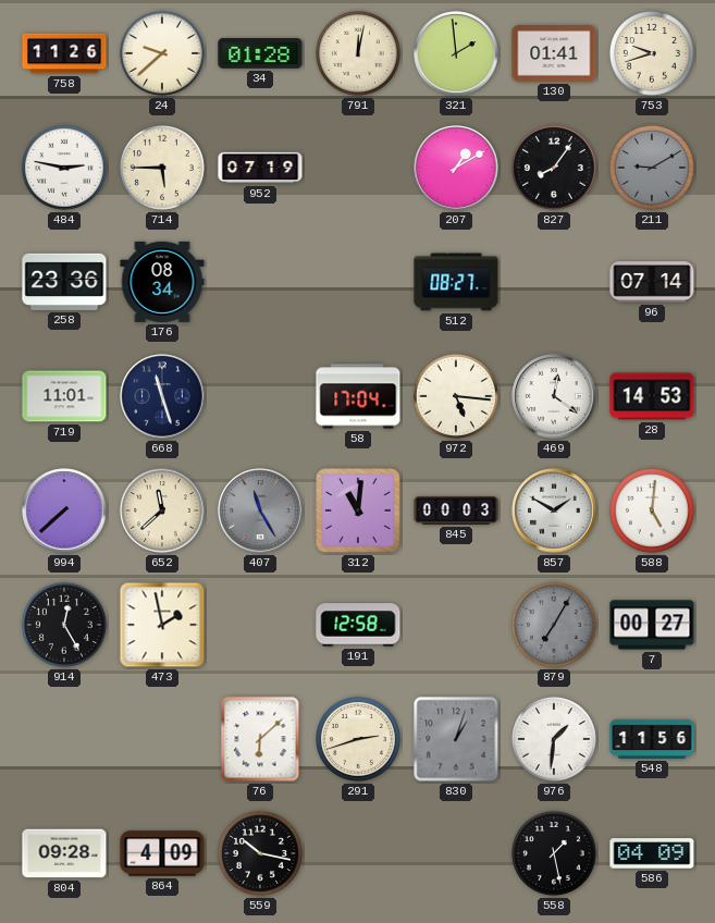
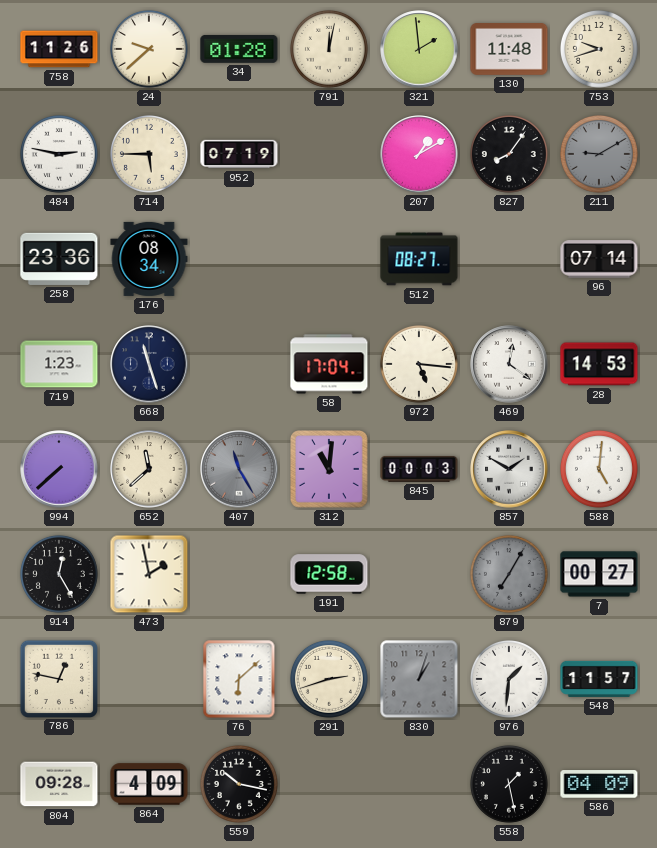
130: 01:41 -> 11:48 (509, 50)
719: 11:01 -> 1:23 (59, 364)
786: none -> 12:47 (58, 678)
548: 11:56 -> 11:57 (599, 679)
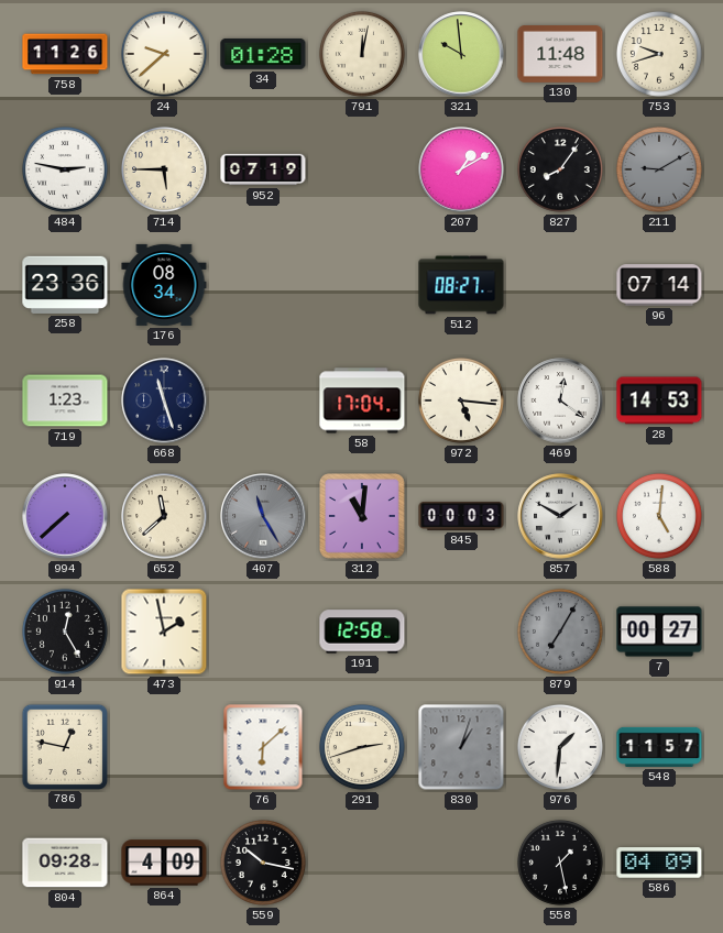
321: 1:59 -> 9:59 (461, 54)
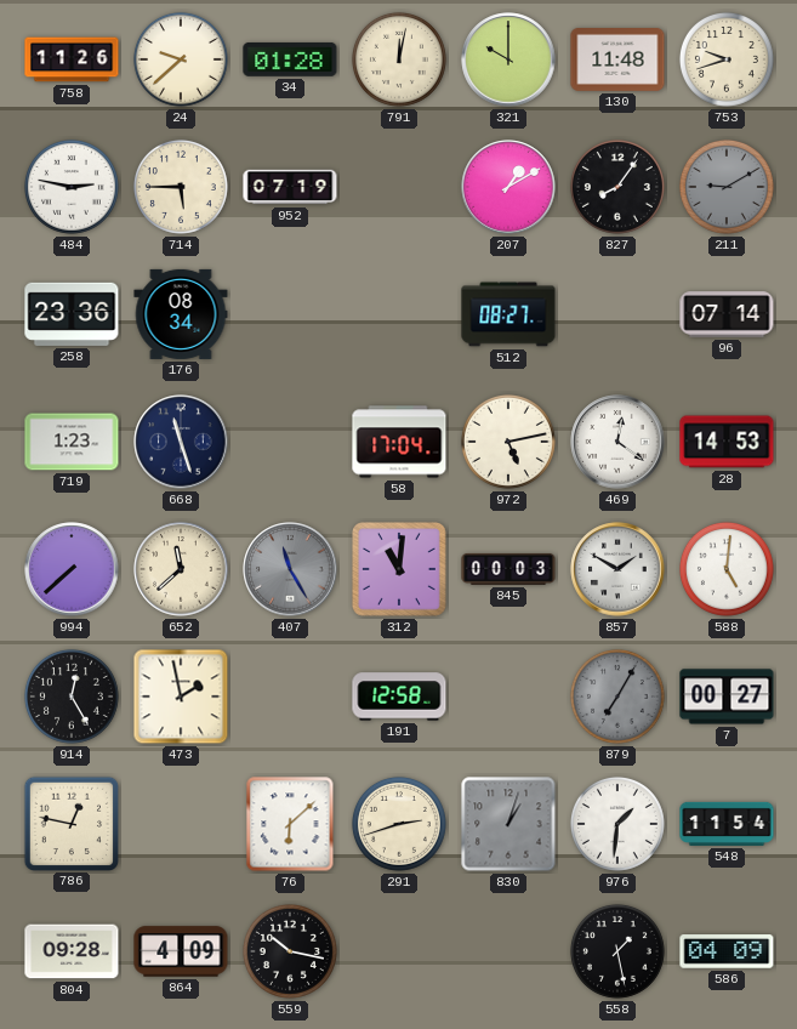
321: 9:59 -> 10:00 (508, 59)
972: 5:16 -> 5:13 (508, 442)
548: 11:57 -> 11:54 (727, 824)
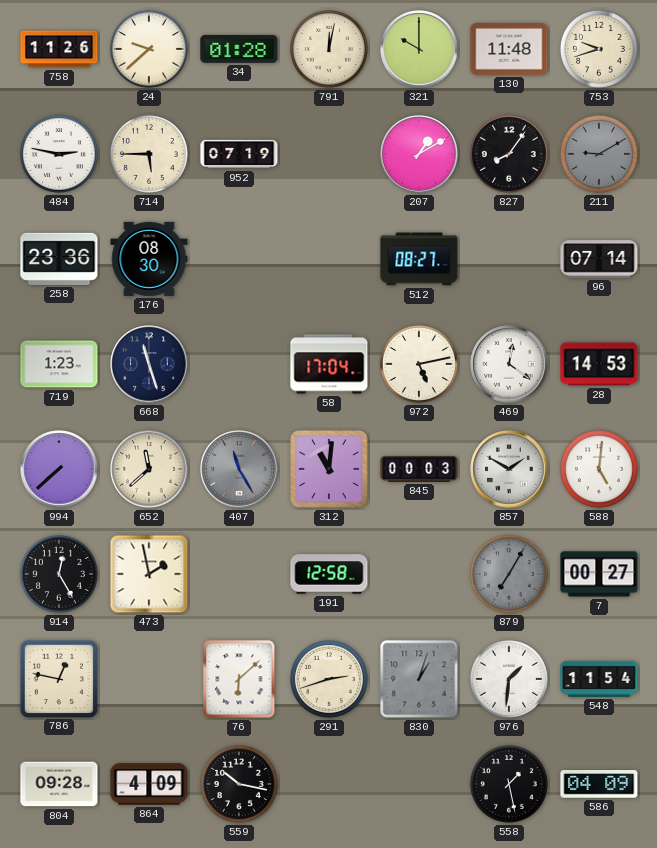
176: 08:34 -> 08:30 (149, 259)
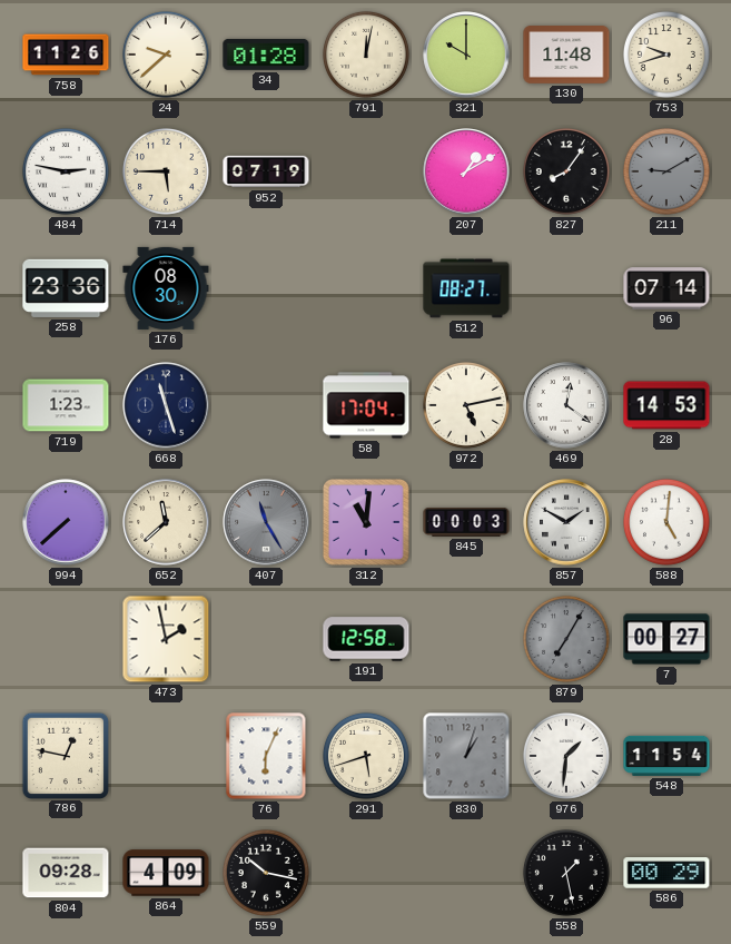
914: 12:25 -> none (59, 574)
76: 6:08 -> 6:04 (266, 756)
291: 2:42 -> 5:42 (366, 756)
586: 04:09 -> 00:29 (666, 873)
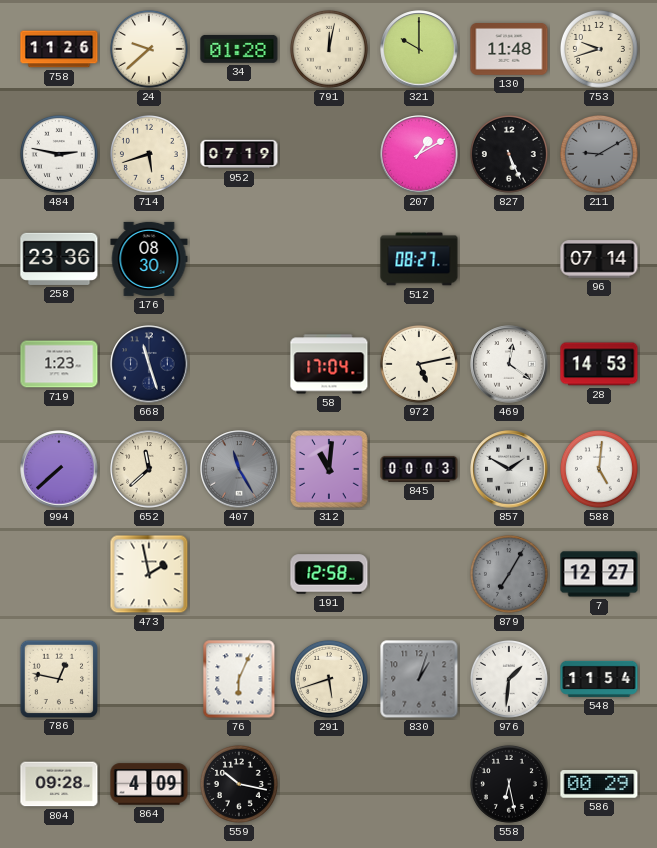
714: 5:45 -> 5:42 (149, 154)
827: 8:06 -> 5:26 (509, 154)
7: 00:27 -> 12:27 (599, 574)
558: 1:28 -> 6:28 (509, 784)
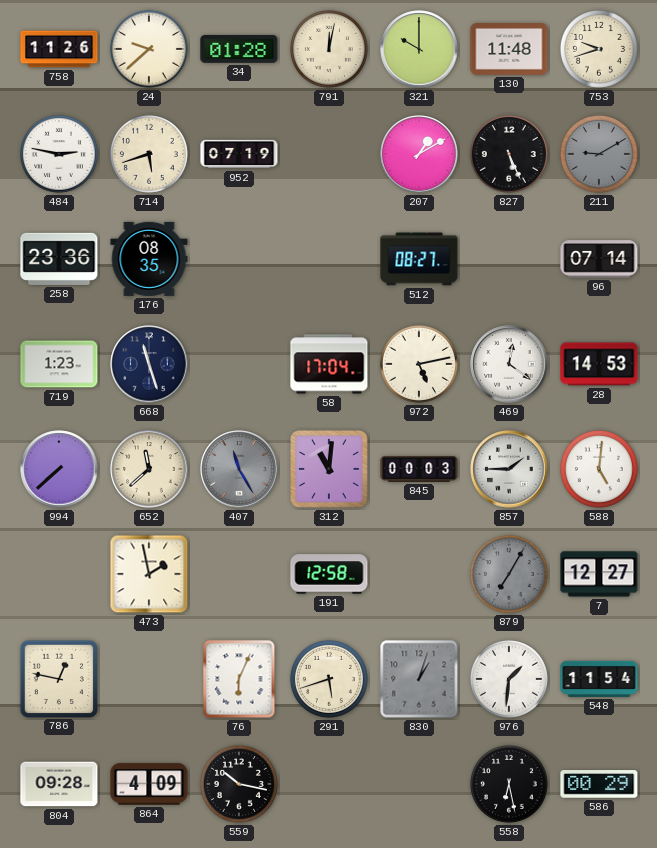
176: 08:30 -> 08:35 (149, 259)
857: 1:50 -> 1:45 (509, 469)
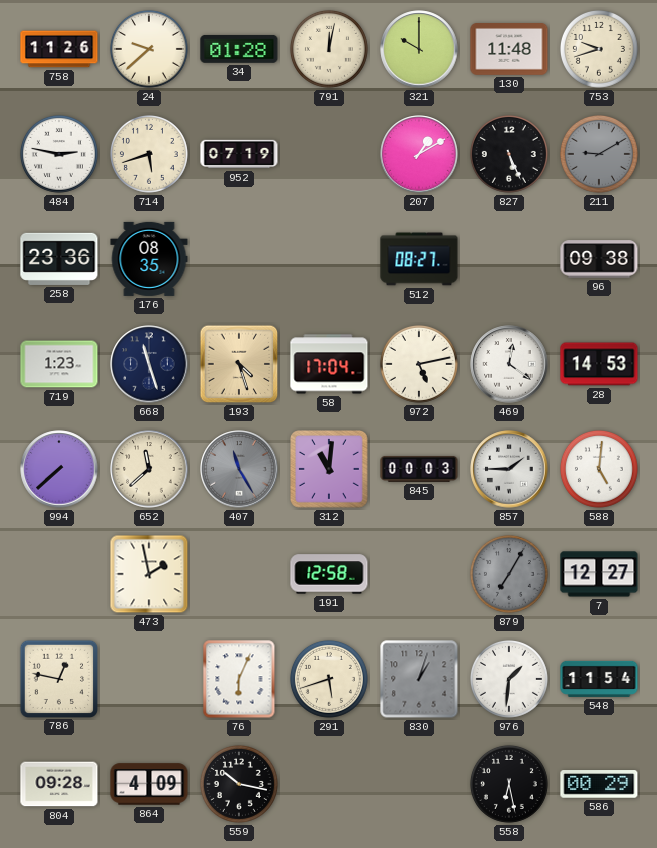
96: 07:14 -> 09:38 (599, 259)
193: none -> 4:27 (239, 364)
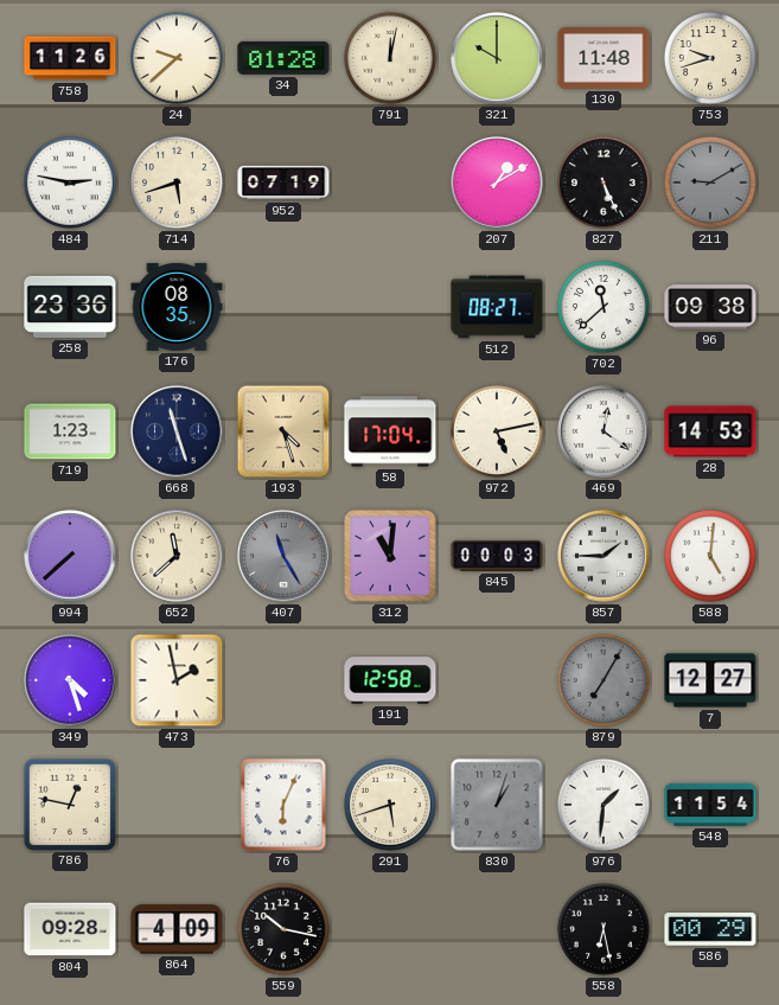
702: none -> 11:38 (604, 307)
349: none -> 4:27 (70, 680)
